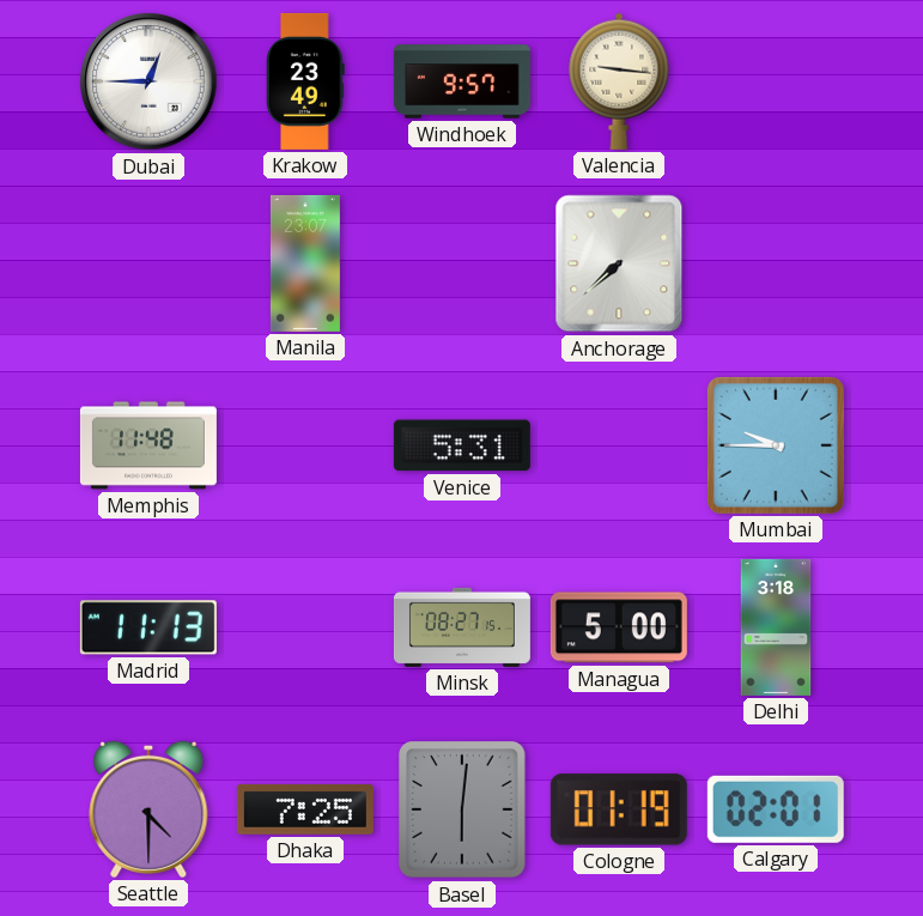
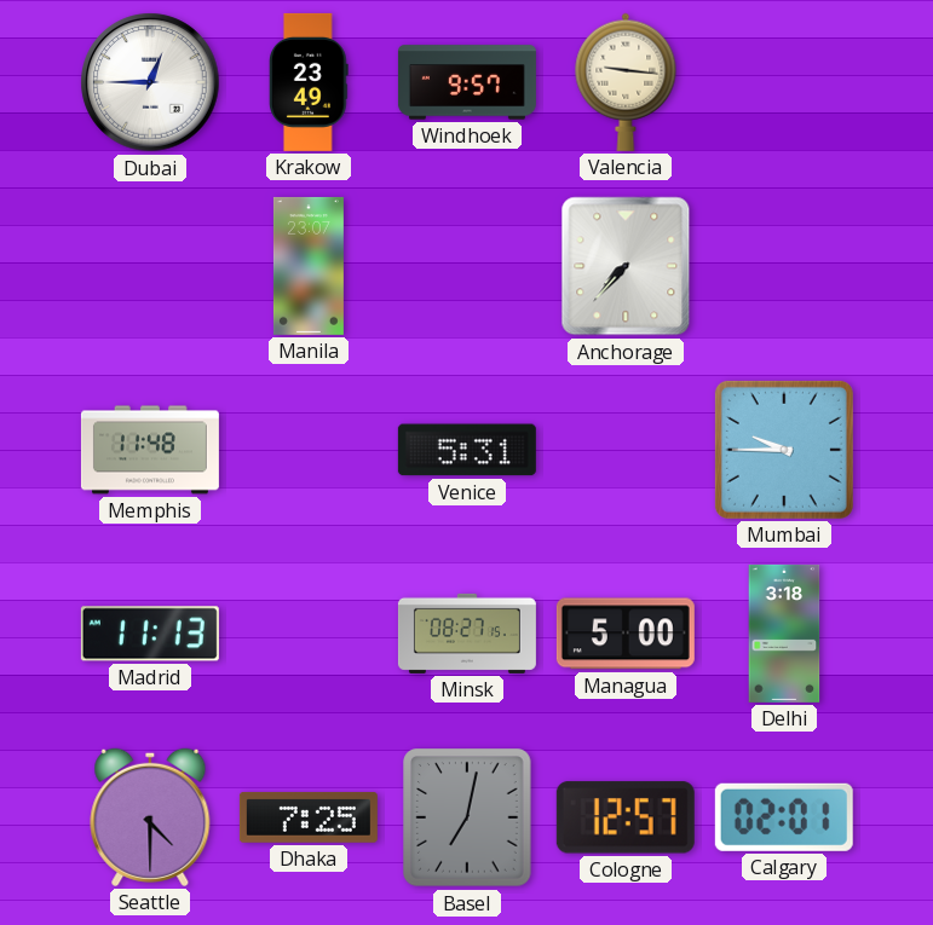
Anchorage: 7:38 -> 7:37 (626, 266)
Basel: 6:01 -> 7:02 (467, 817)
Cologne: 01:19 -> 12:57 (626, 817)
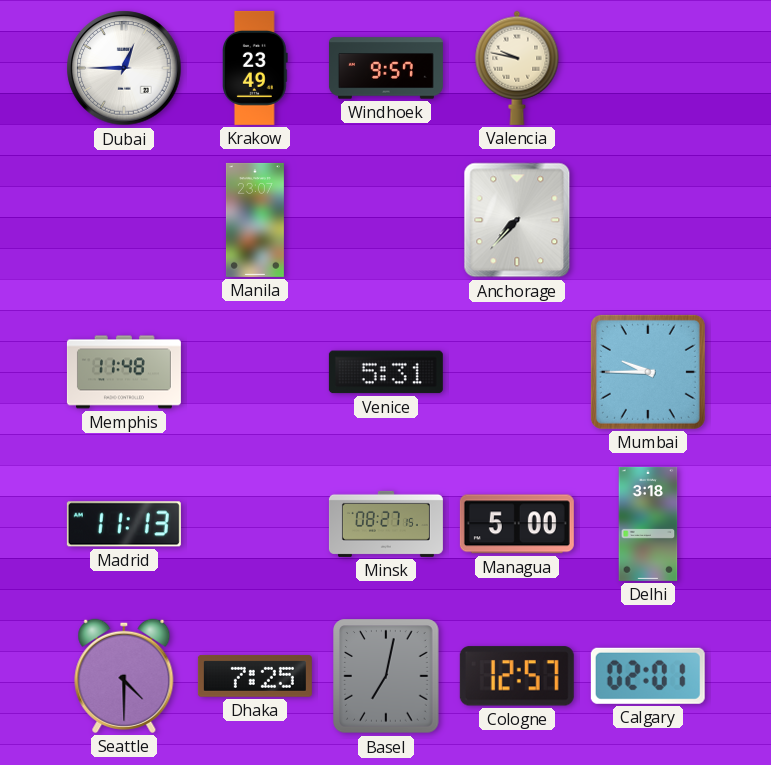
Valencia: 9:16 -> 9:47 (517, 68)
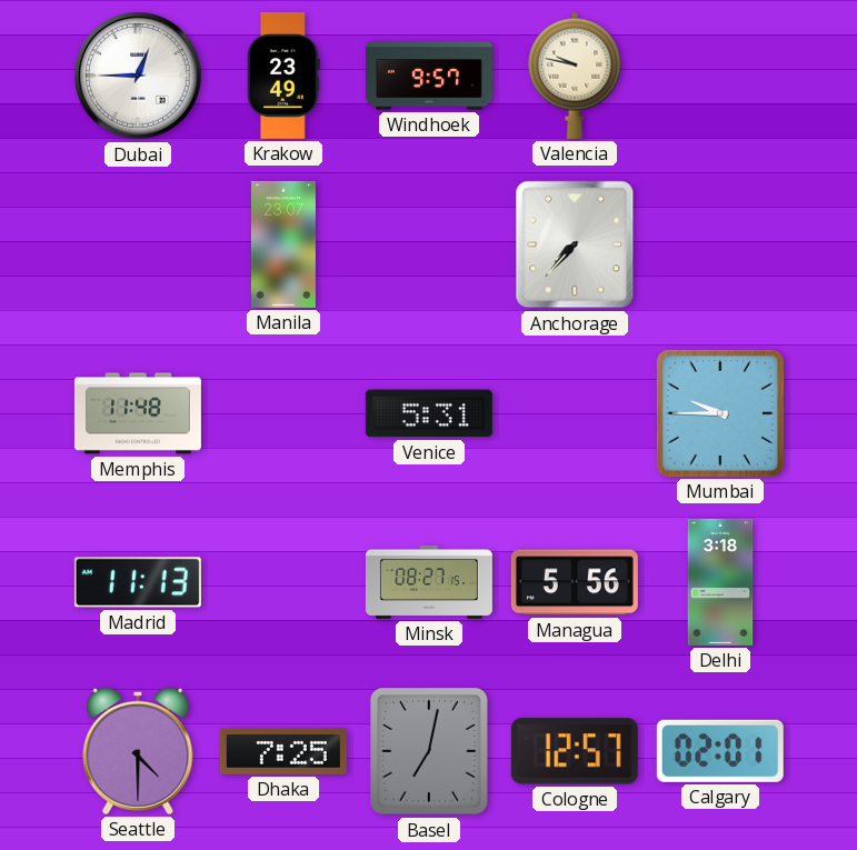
Managua: 5:00 -> 5:56 (575, 582)
